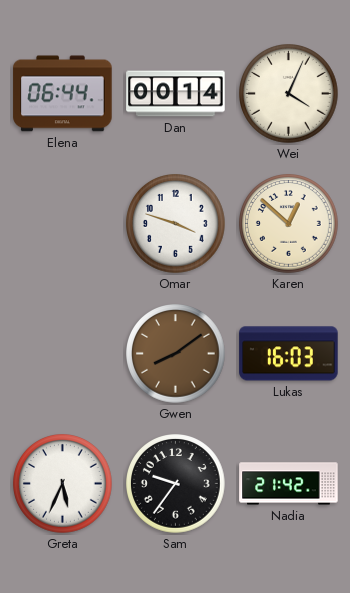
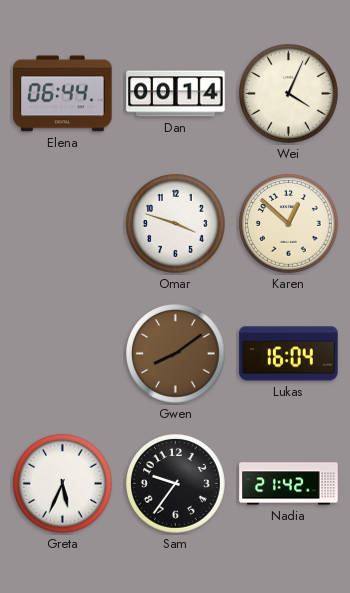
Lukas: 16:03 -> 16:04 (289, 354)
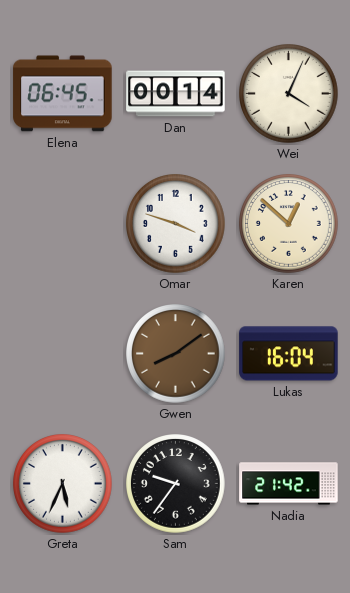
Elena: 06:44 -> 06:45 (63, 94)
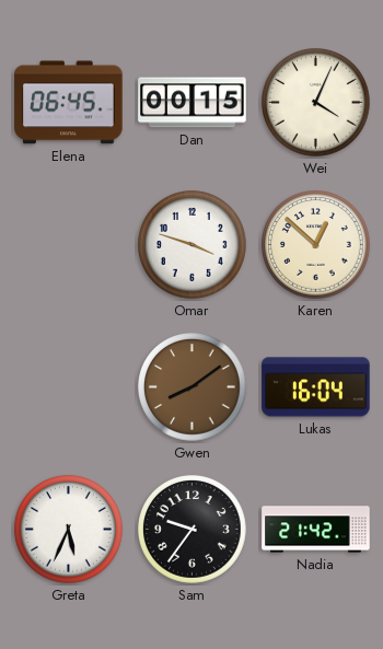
Dan: 00:14 -> 00:15 (193, 103)
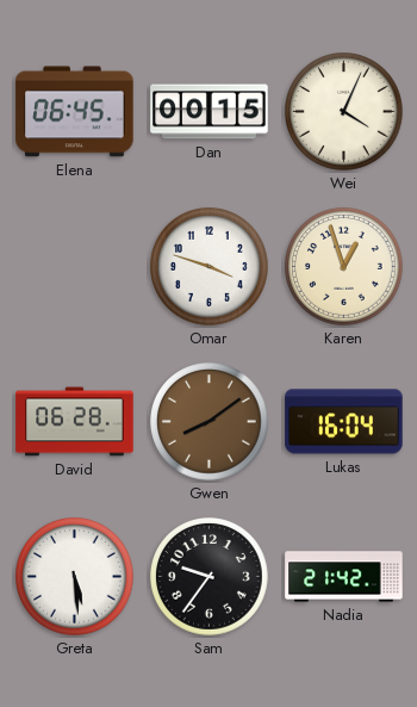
Karen: 12:52 -> 12:57 (344, 267)
David: none -> 06:28 (75, 422)
Greta: 5:34 -> 5:29 (75, 577)
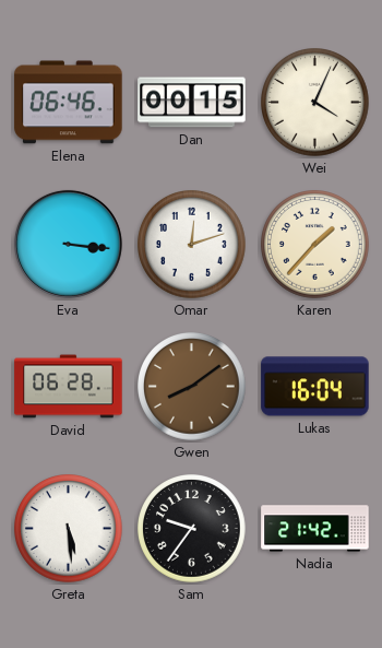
Elena: 06:45 -> 06:46 (69, 103)
Eva: none -> 3:16 (68, 244)
Omar: 3:48 -> 12:12 (192, 245)
Karen: 12:57 -> 1:37 (315, 245)
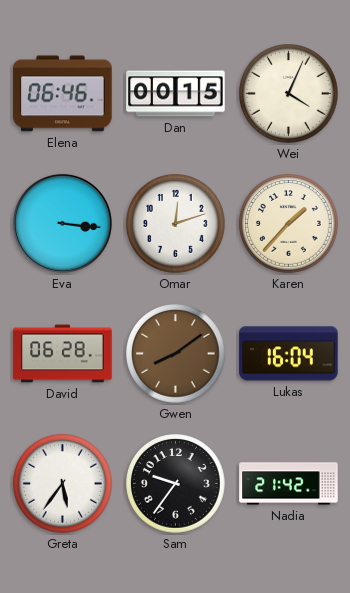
Greta: 5:29 -> 5:36 (63, 484)
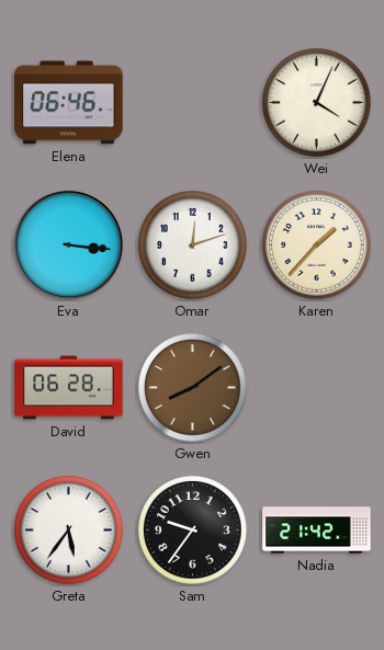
Dan: 00:15 -> none (176, 94)
Lukas: 16:04 -> none (289, 354)
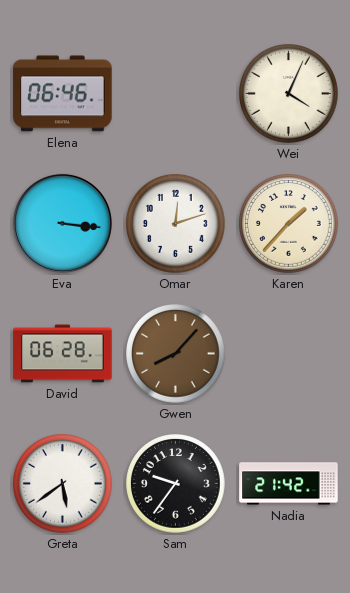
Gwen: 8:09 -> 8:07 (176, 354)
Greta: 5:36 -> 5:39 (63, 484)
